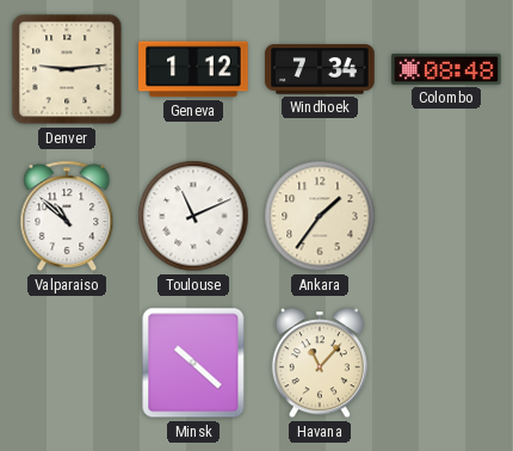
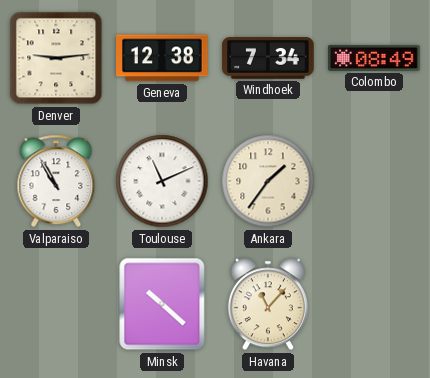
Geneva: 1:12 -> 12:38 (162, 58)
Colombo: 08:48 -> 08:49 (374, 58)
Valparaiso: 10:52 -> 10:55 (56, 181)
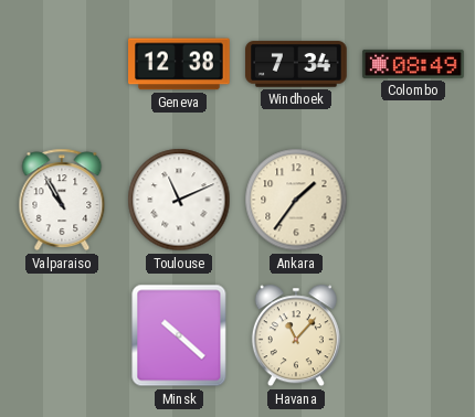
Denver: 9:14 -> none (56, 58)
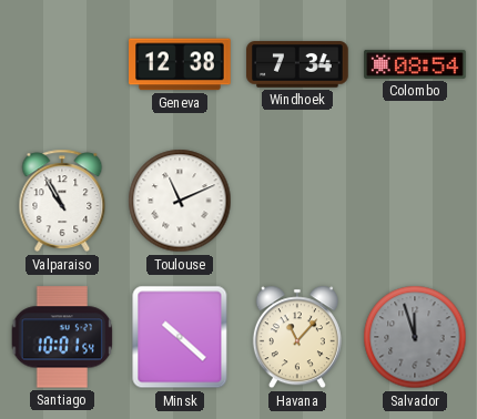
Colombo: 08:49 -> 08:54 (415, 64)
Ankara: 1:36 -> none (296, 200)
Santiago: none -> 10:01 (62, 337)
Salvador: none -> 11:57 (415, 337)
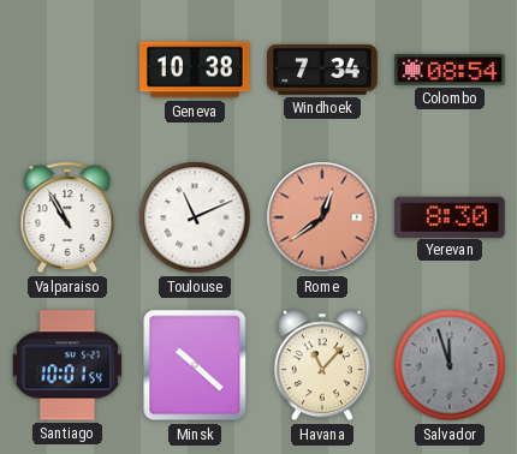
Geneva: 12:38 -> 10:38 (195, 70)
Rome: none -> 12:39 (322, 217)
Yerevan: none -> 8:30 (450, 216)
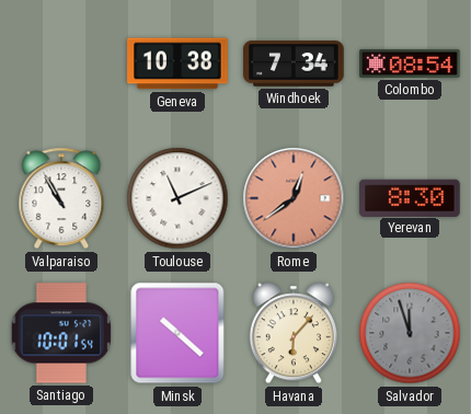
Havana: 11:07 -> 6:07 (294, 333)
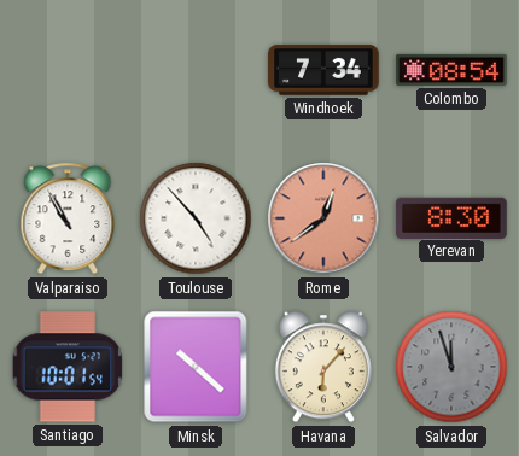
Geneva: 10:38 -> none (177, 64)
Toulouse: 11:11 -> 4:53 (196, 218)
